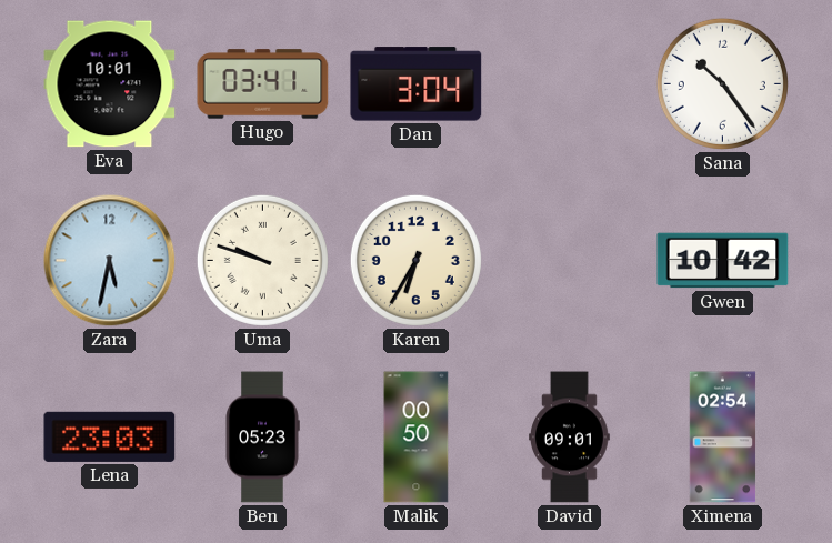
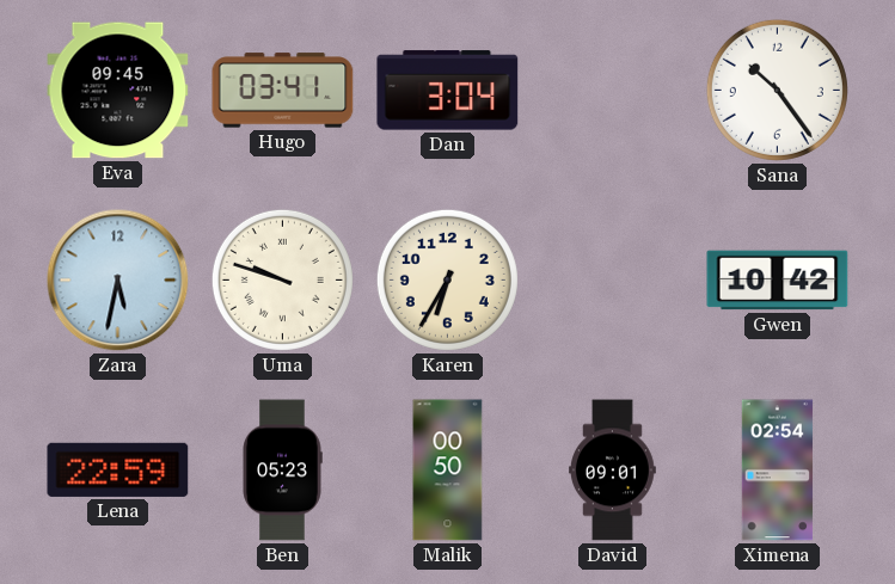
Eva: 10:01 -> 09:45 (118, 91)
Lena: 23:03 -> 22:59 (118, 469)
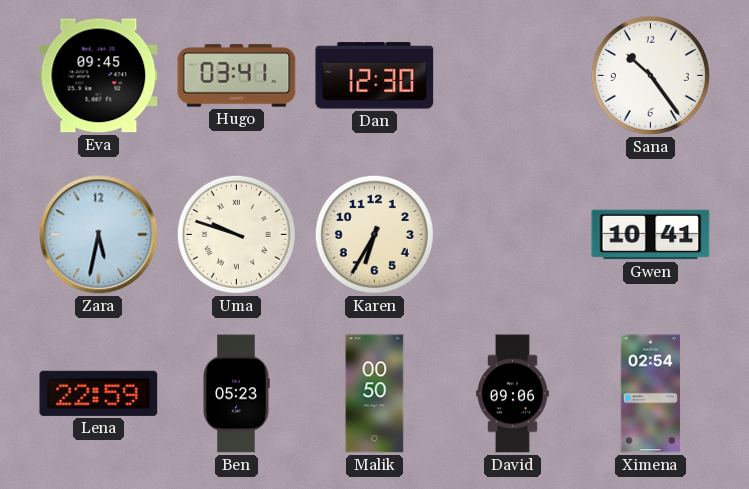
Dan: 3:04 -> 12:30 (375, 76)
Gwen: 10:42 -> 10:41 (651, 235)
David: 09:01 -> 09:06 (513, 394)
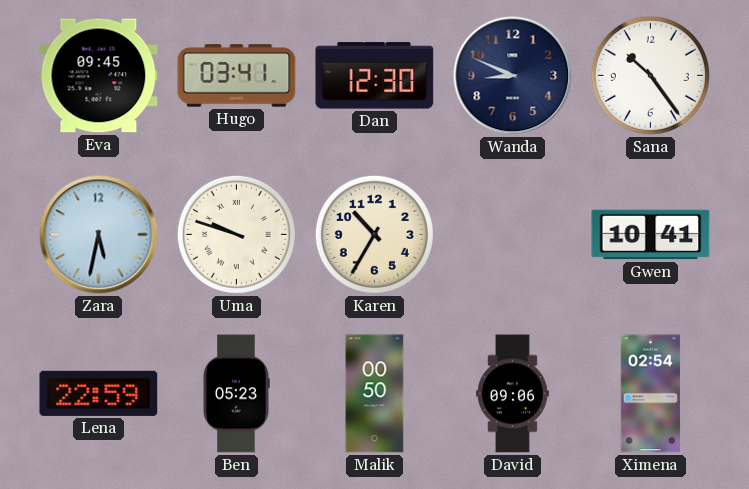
Wanda: none -> 8:49 (513, 76)
Karen: 6:35 -> 10:35 (374, 234)
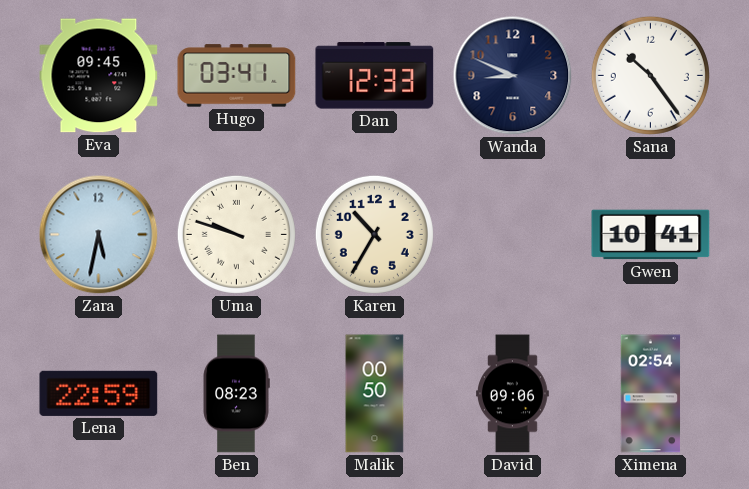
Dan: 12:30 -> 12:33 (375, 76)
Ben: 05:23 -> 08:23 (236, 394)
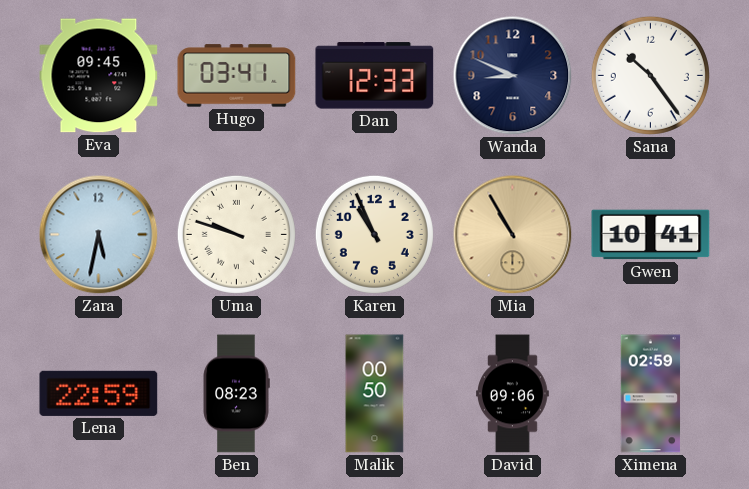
Karen: 10:35 -> 10:56 (374, 234)
Mia: none -> 10:55 (513, 235)
Ximena: 02:54 -> 02:59 (651, 394)
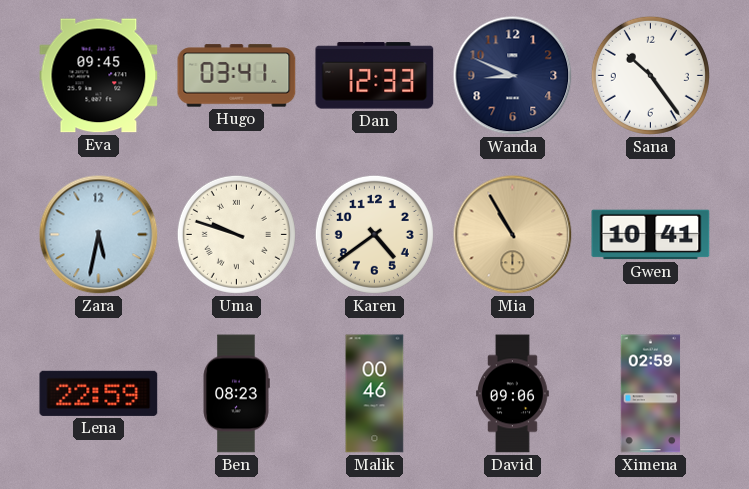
Karen: 10:56 -> 4:39 (374, 234)
Malik: 00:50 -> 00:46 (375, 394)
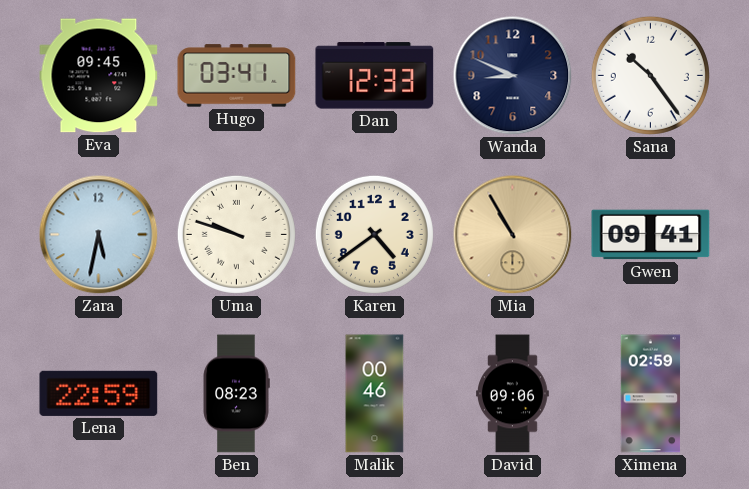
Gwen: 10:41 -> 09:41 (651, 235)
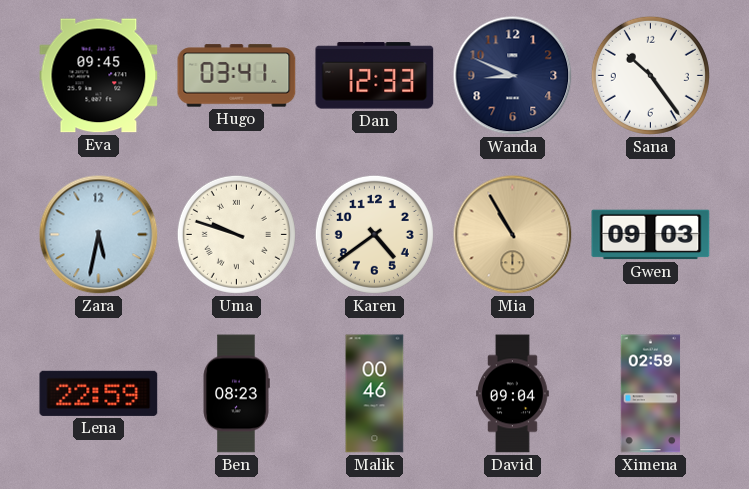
Gwen: 09:41 -> 09:03 (651, 235)
David: 09:06 -> 09:04 (513, 394)
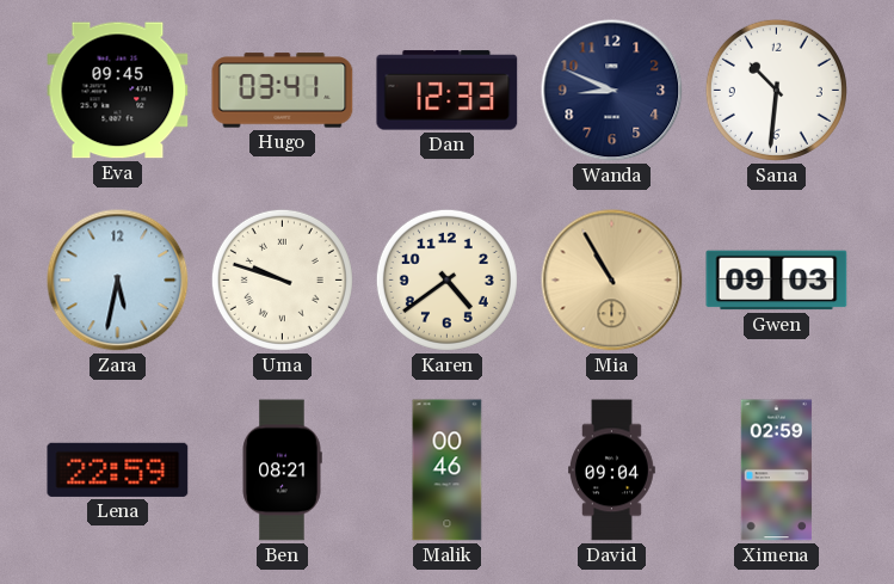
Sana: 10:24 -> 10:31 (776, 90)
Ben: 08:23 -> 08:21 (282, 471)
